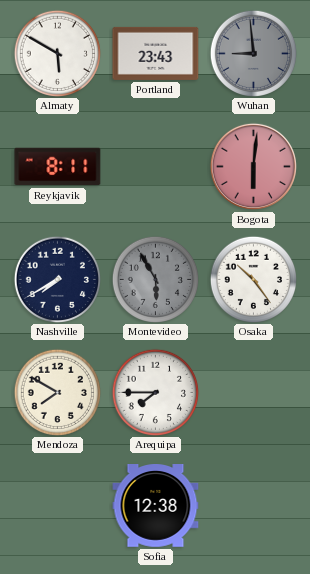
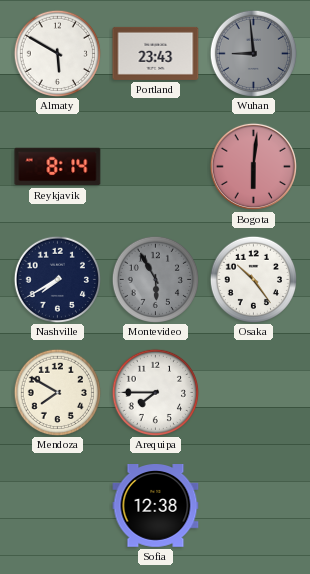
Reykjavik: 8:11 -> 8:14 (58, 167)
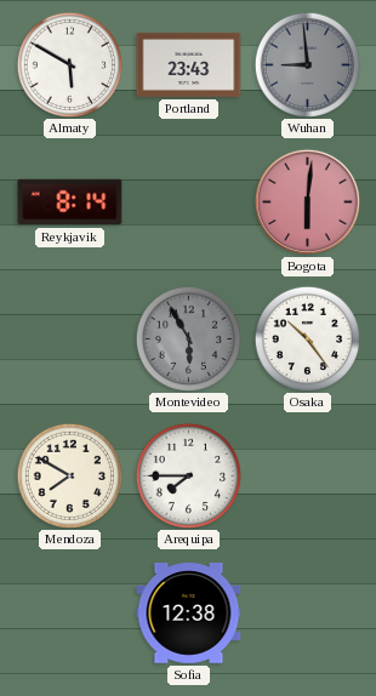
Nashville: 7:40 -> none (57, 279)
